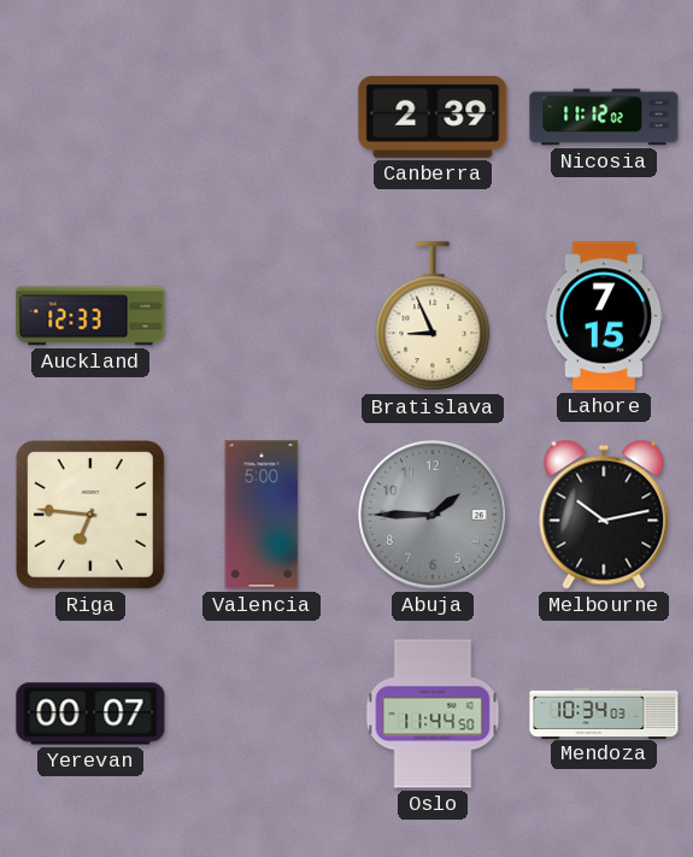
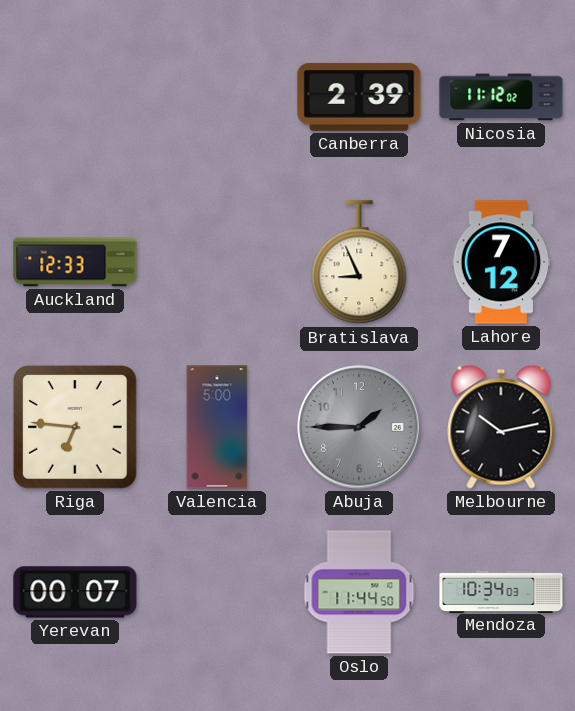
Lahore: 7:15 -> 7:12 (501, 262)
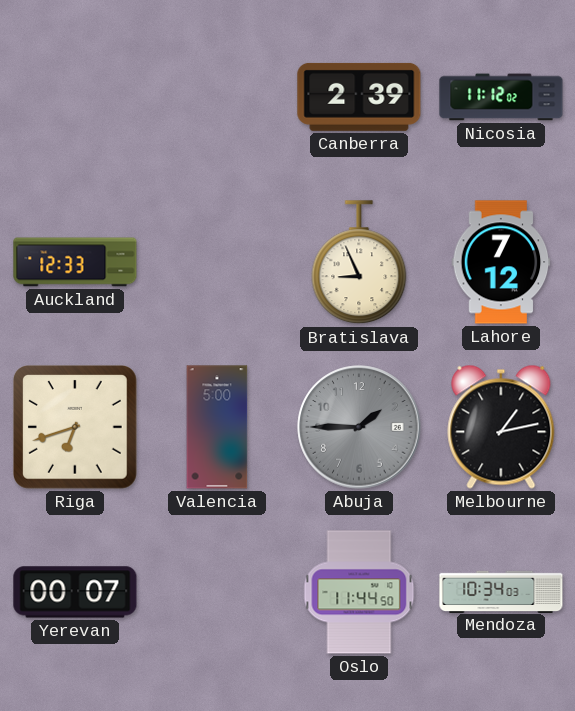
Riga: 6:46 -> 6:42 (76, 428)
Melbourne: 10:13 -> 1:13 (501, 427)
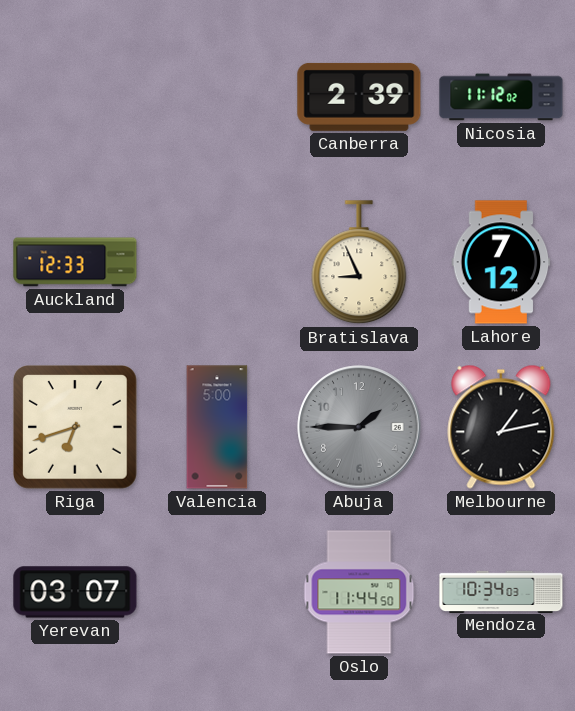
Yerevan: 00:07 -> 03:07 (75, 592)
